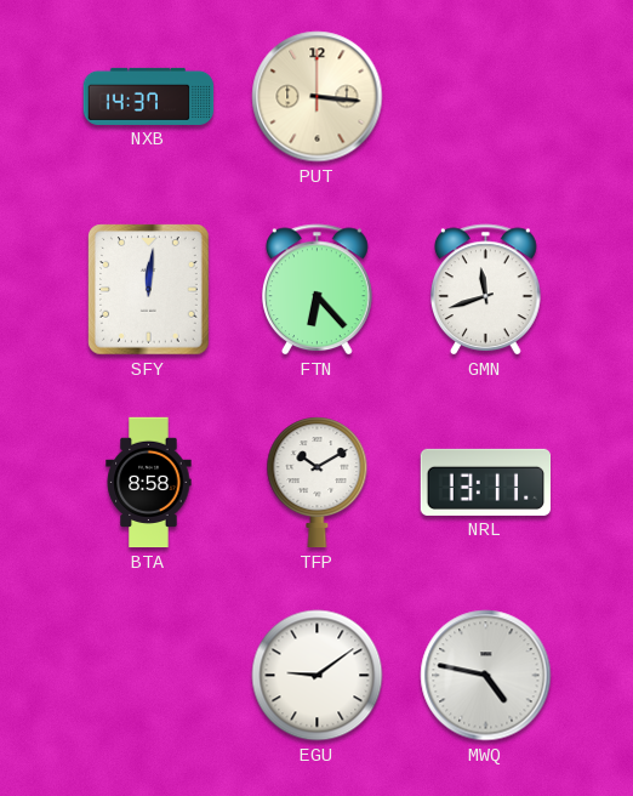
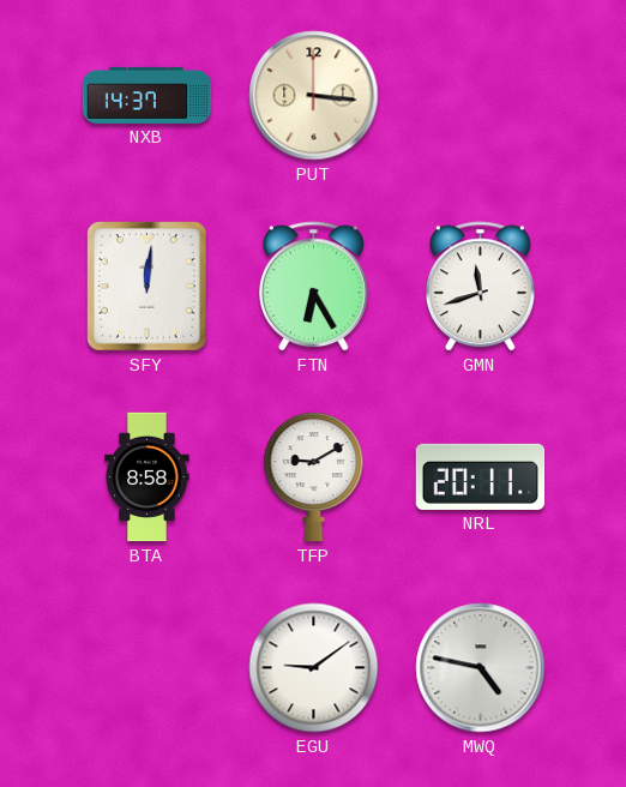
FTN: 6:23 -> 6:25 (314, 287)
TFP: 10:10 -> 9:10 (314, 477)
NRL: 13:11 -> 20:11 (481, 476)
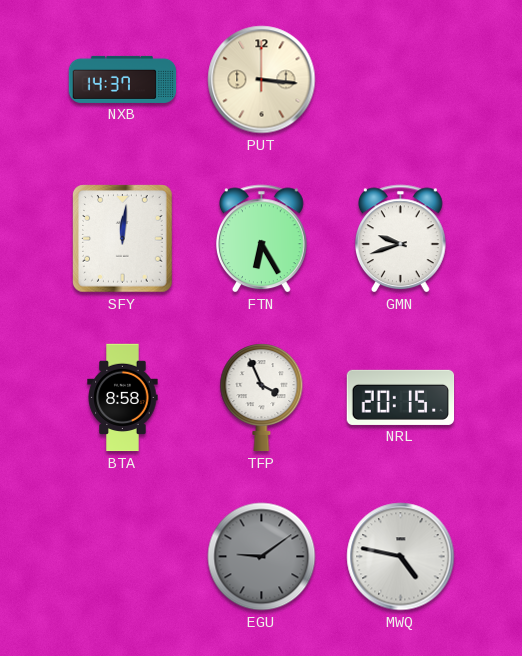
GMN: 11:42 -> 9:42 (401, 239)
TFP: 9:10 -> 3:56 (262, 398)
NRL: 20:11 -> 20:15 (401, 397)
EGU dial: white -> grey (262, 557)
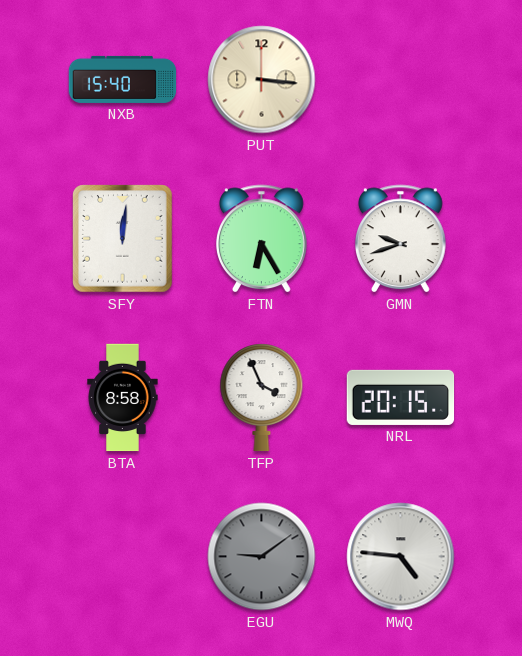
NXB: 14:37 -> 15:40 (123, 79)
MWQ: 4:47 -> 4:46 (401, 557)
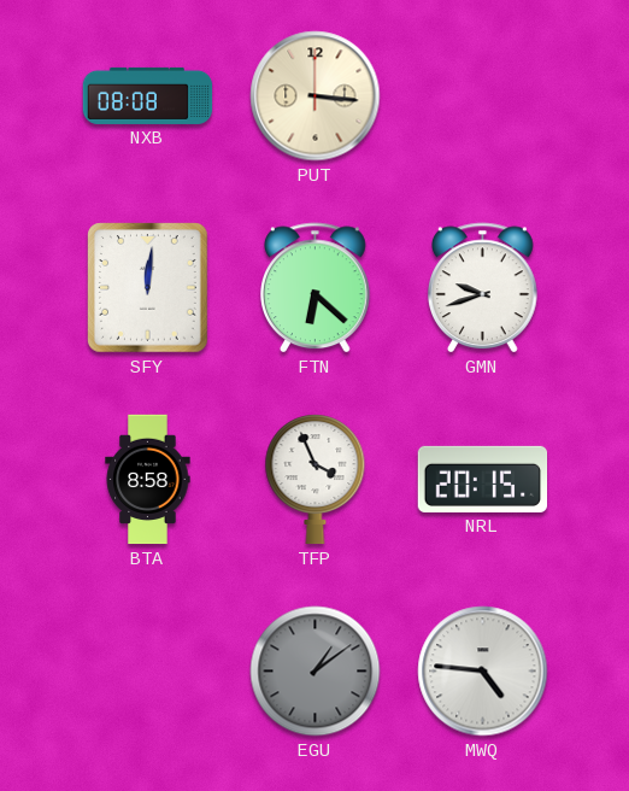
NXB: 15:40 -> 08:08 (148, 95)
FTN: 6:25 -> 6:22 (316, 288)
EGU: 9:09 -> 1:09 (316, 672)
